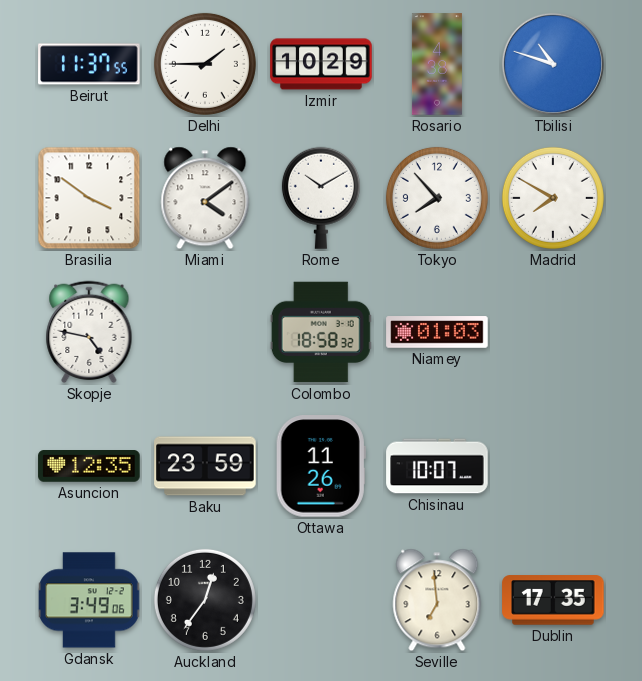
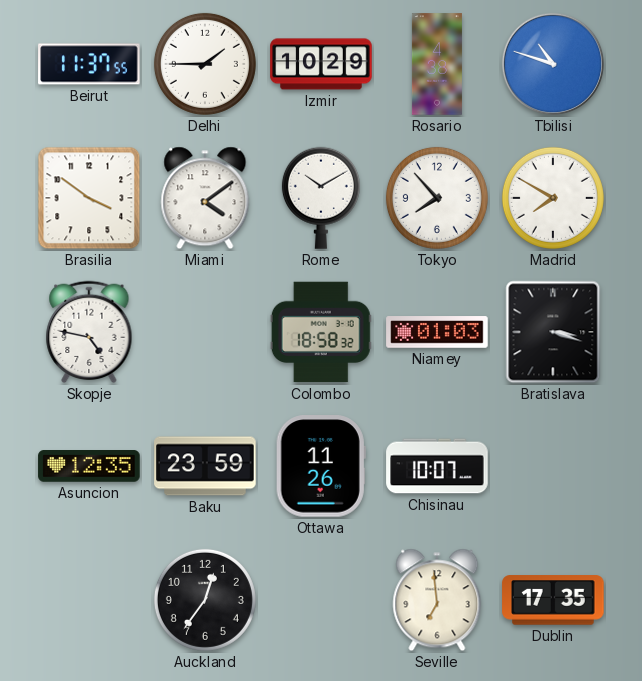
Bratislava: none -> 3:18 (553, 332)
Gdansk: 3:49 -> none (89, 600)
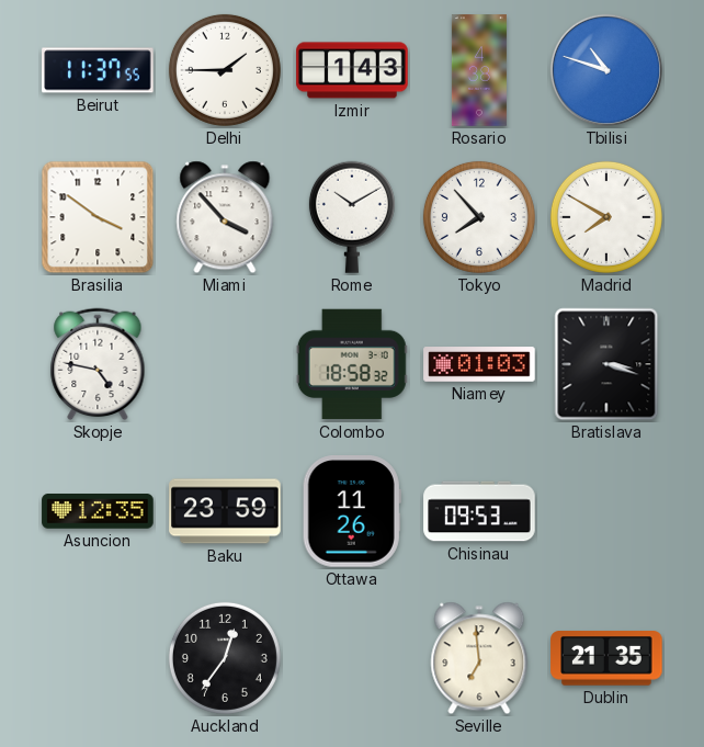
Izmir: 10:29 -> 1:43 (352, 70)
Miami: 4:09 -> 3:53 (225, 217)
Chisinau: 10:07 -> 09:53 (479, 511)
Dublin: 17:35 -> 21:35 (606, 658)
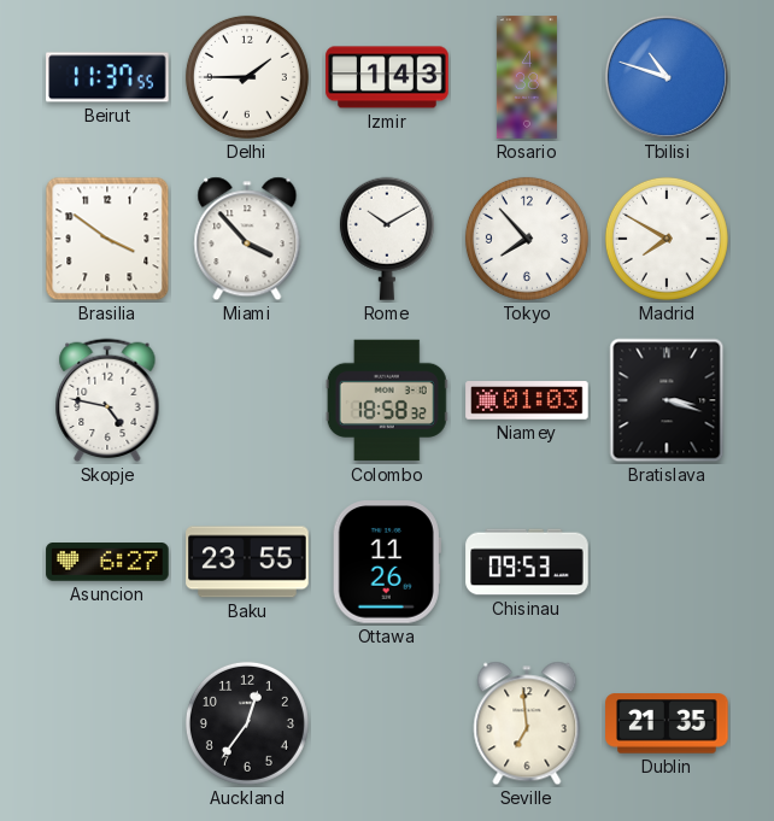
Asuncion: 12:35 -> 6:27 (107, 563)
Baku: 23:59 -> 23:55 (247, 562)
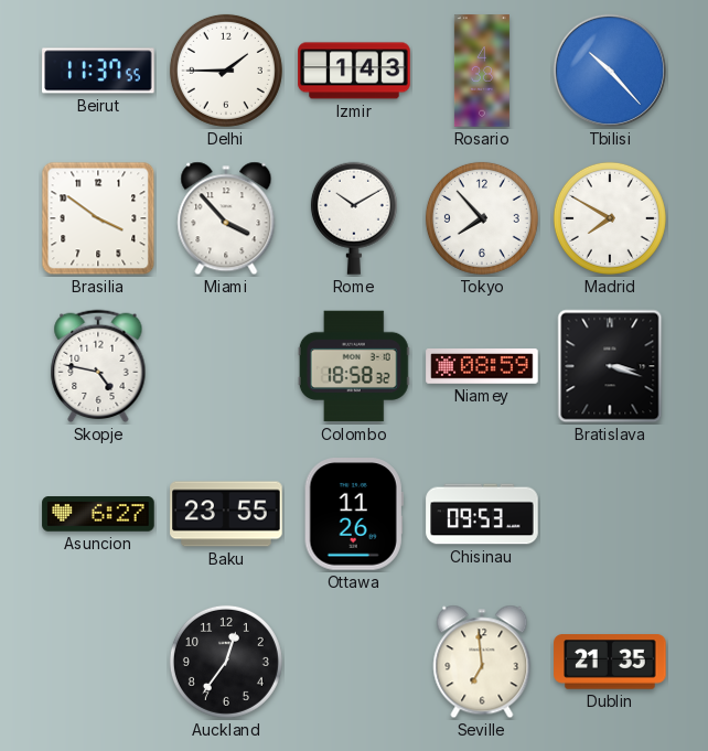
Tbilisi: 10:48 -> 10:23 (610, 71)
Niamey: 01:03 -> 08:59 (482, 366)
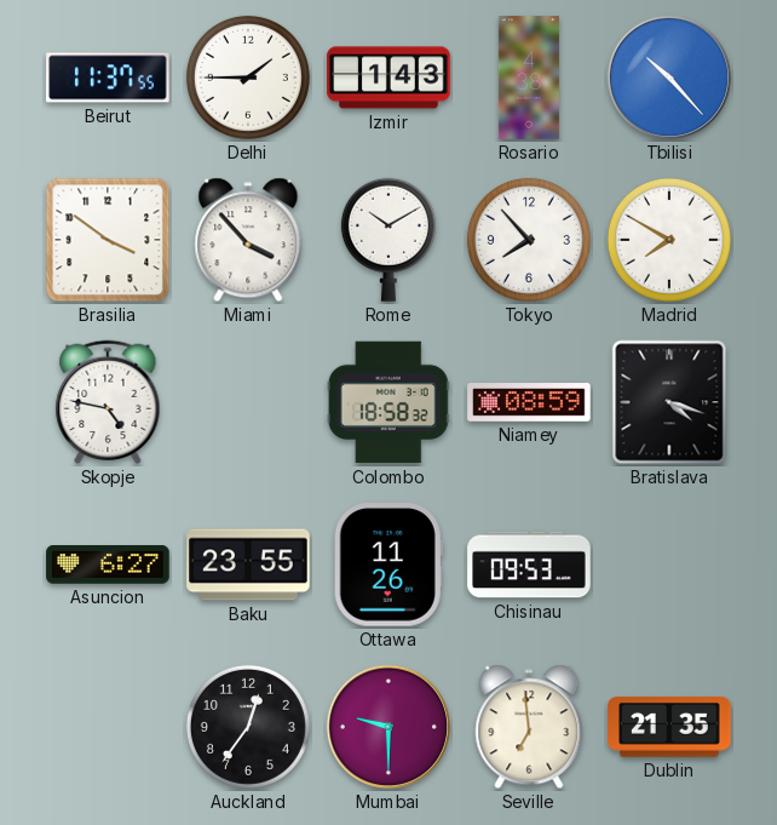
Bratislava: 3:18 -> 4:18 (669, 402)
Mumbai: none -> 9:30 (388, 727)
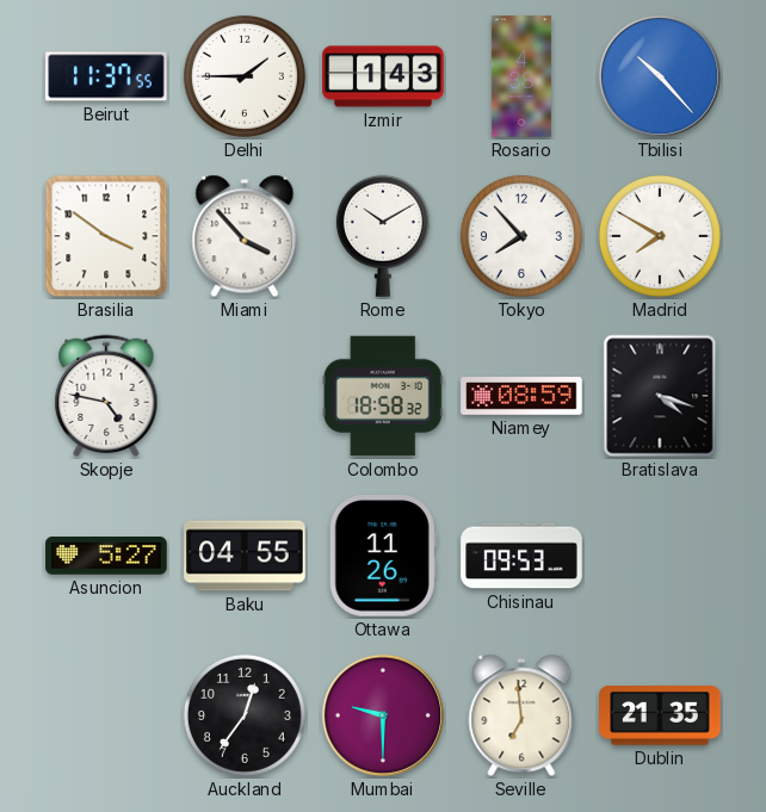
Asuncion: 6:27 -> 5:27 (106, 557)
Baku: 23:55 -> 04:55 (245, 556)
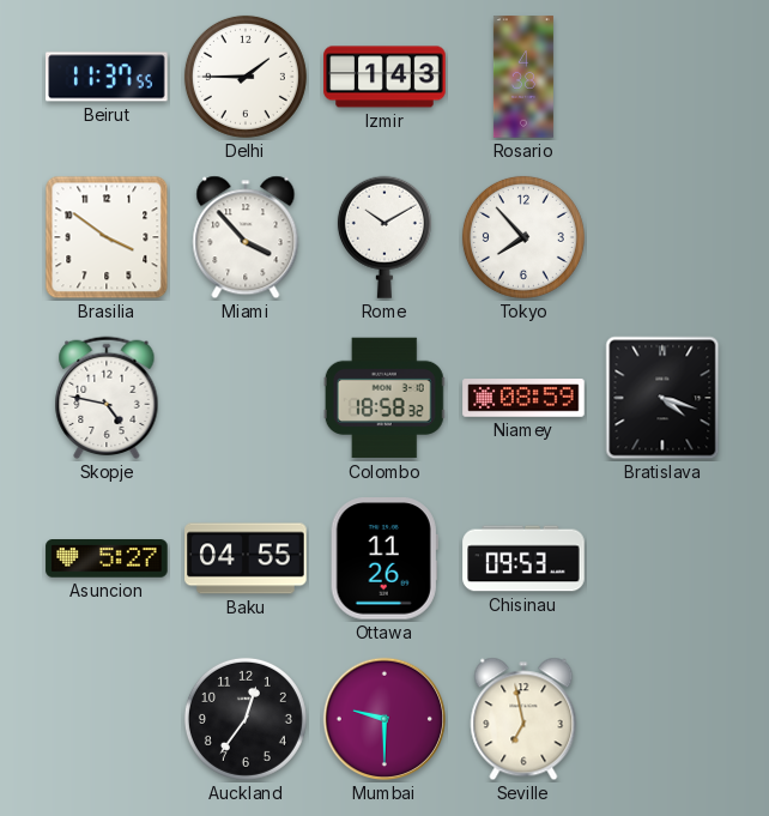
Tbilisi: 10:23 -> none (660, 76)
Madrid: 7:50 -> none (660, 236)
Seville: 6:59 -> 6:58 (523, 719)
Dublin: 21:35 -> none (660, 715)
